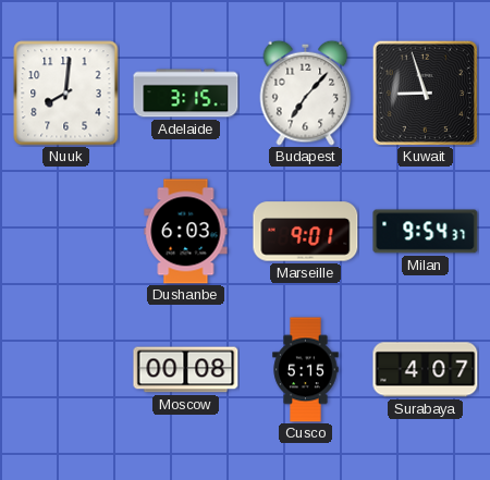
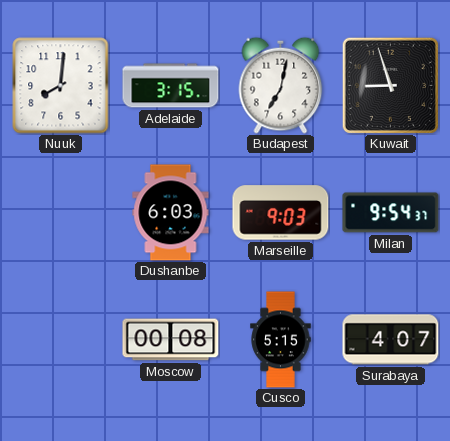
Budapest: 7:07 -> 7:02 (281, 85)
Marseille: 9:01 -> 9:03 (281, 213)
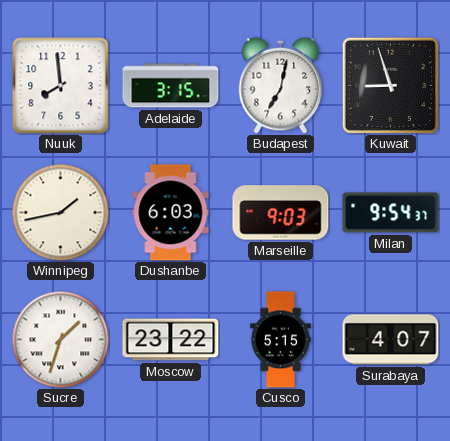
Nuuk: 8:01 -> 7:59 (61, 86)
Winnipeg: none -> 1:43 (60, 212)
Sucre: none -> 1:33 (60, 339)
Moscow: 00:08 -> 23:22 (171, 340)
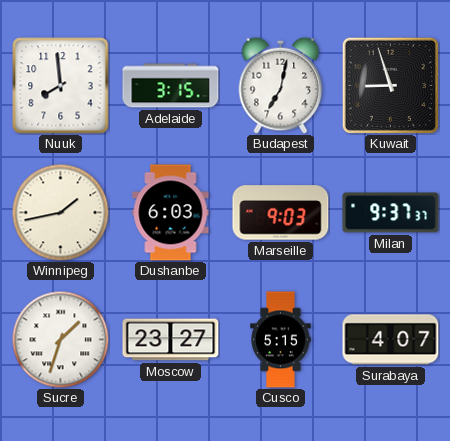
Milan: 9:54 -> 9:37 (391, 213)
Moscow: 23:22 -> 23:27 (171, 340)
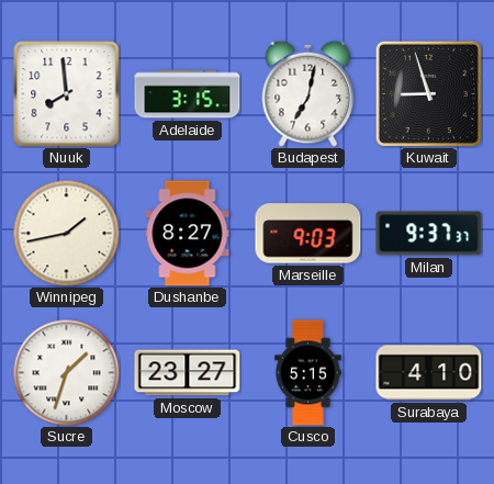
Dushanbe: 6:03 -> 8:27 (188, 234)
Surabaya: 4:07 -> 4:10 (429, 373)
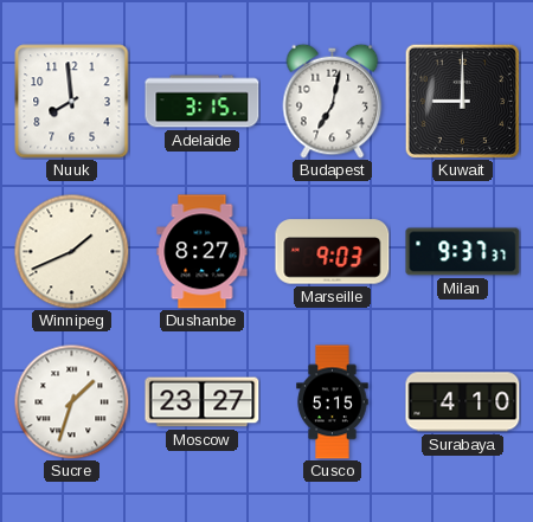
Kuwait: 8:57 -> 9:00 (462, 101)
Winnipeg: 1:43 -> 1:41 (71, 251)
